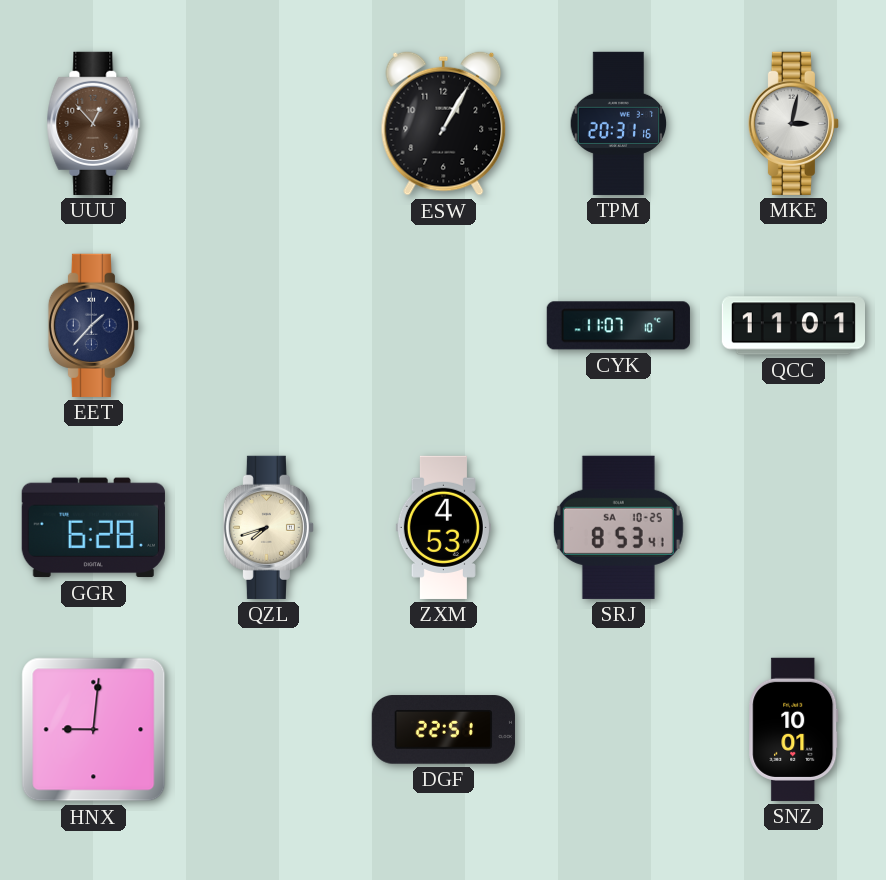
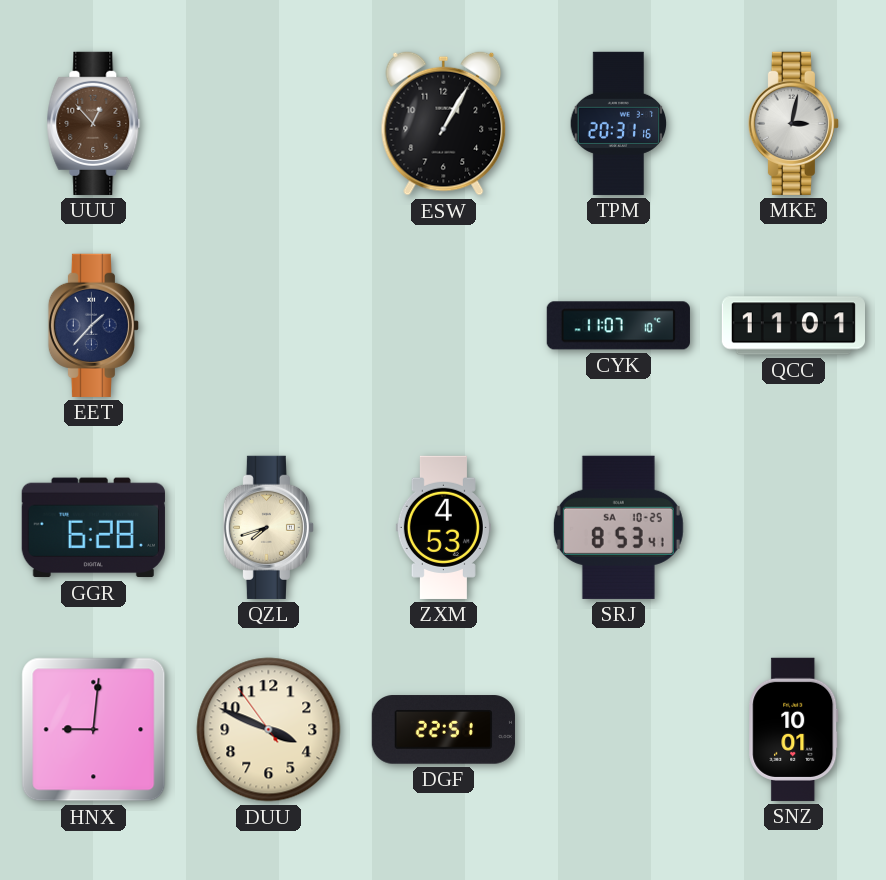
DUU: none -> 3:48 (269, 730)
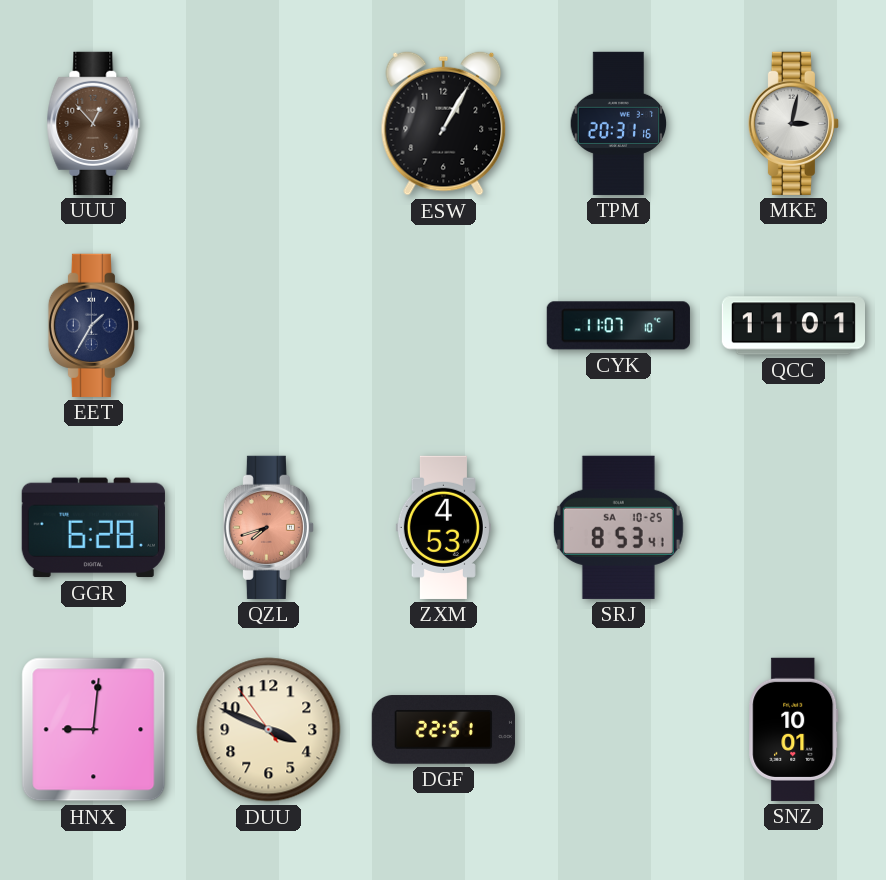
EET: 1:37 -> 1:35 (93, 325)
QZL dial: cream -> salmon (268, 527)
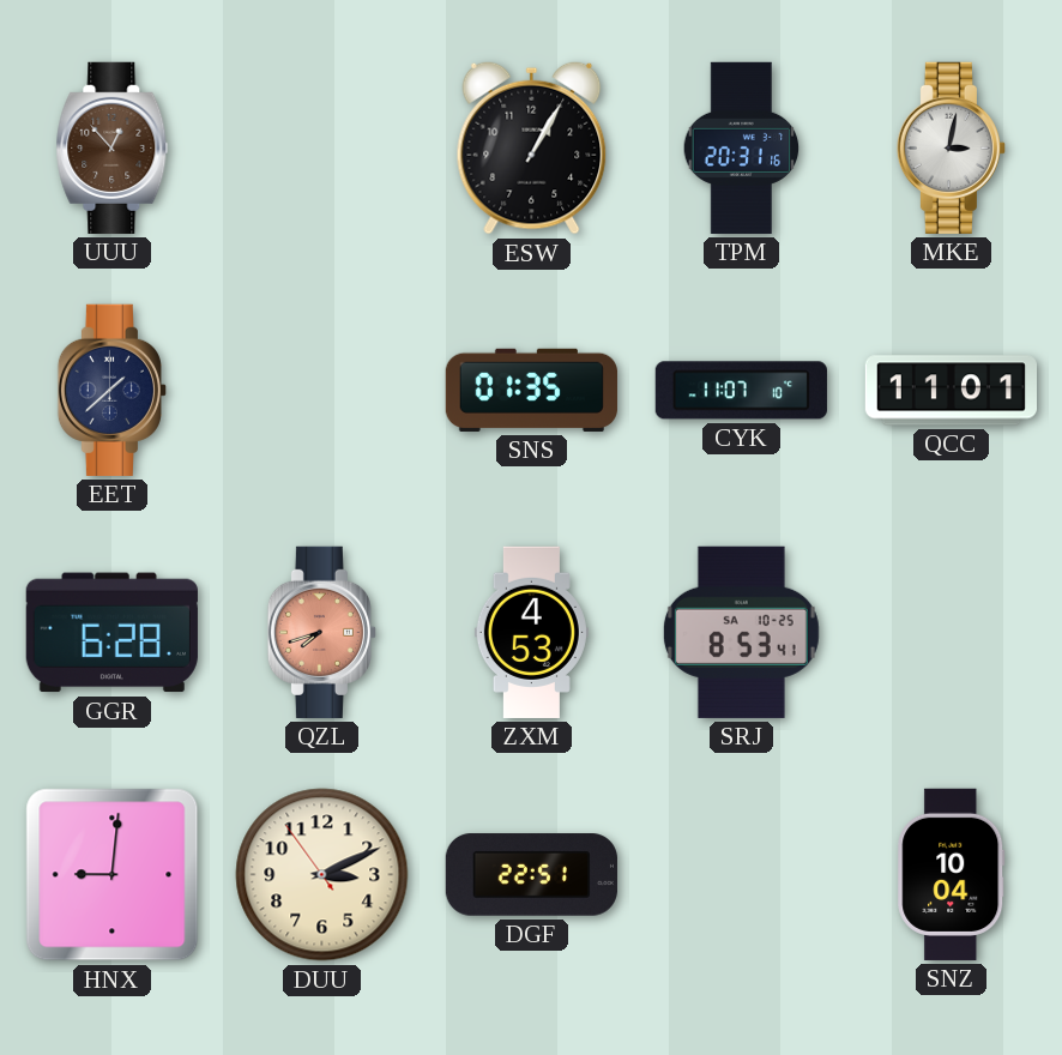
EET: 1:35 -> 1:38 (111, 390)
SNS: none -> 01:35 (531, 390)
DUU: 3:48 -> 3:10 (322, 875)
SNZ: 10:01 -> 10:04 (952, 874)
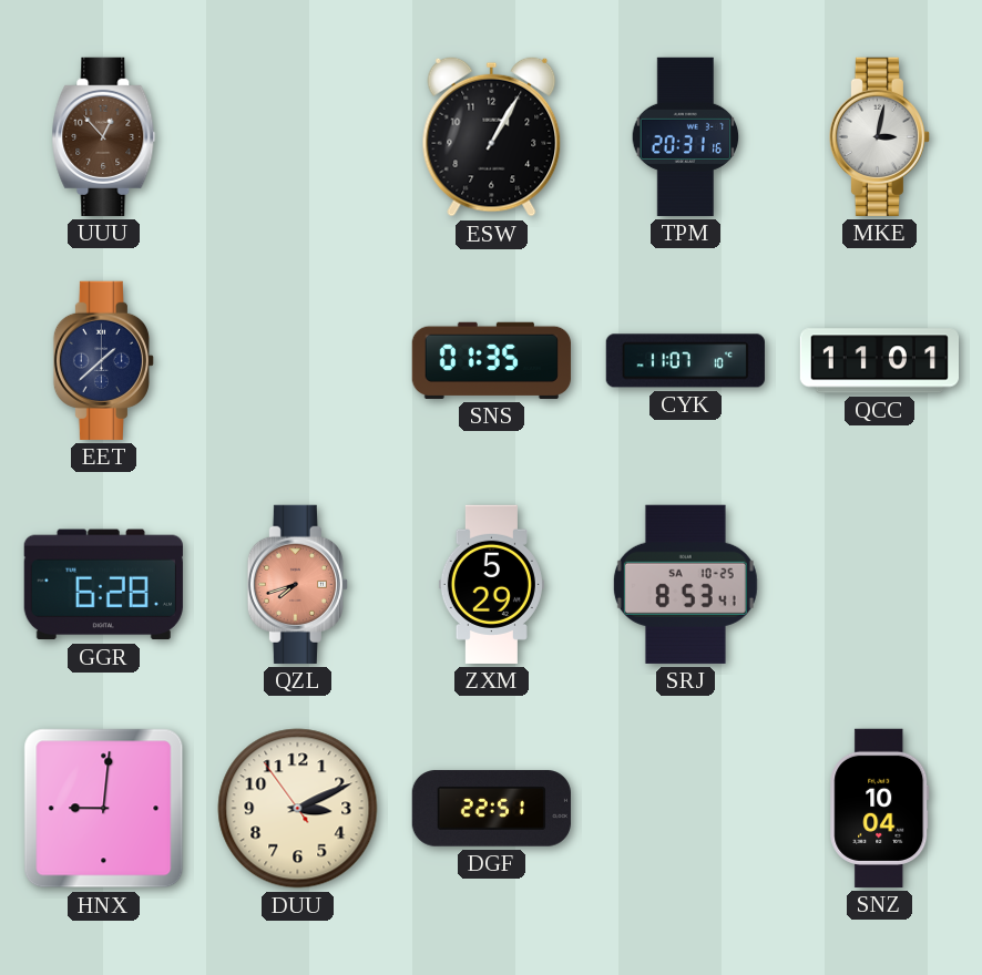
ZXM: 4:53 -> 5:29 (491, 584)
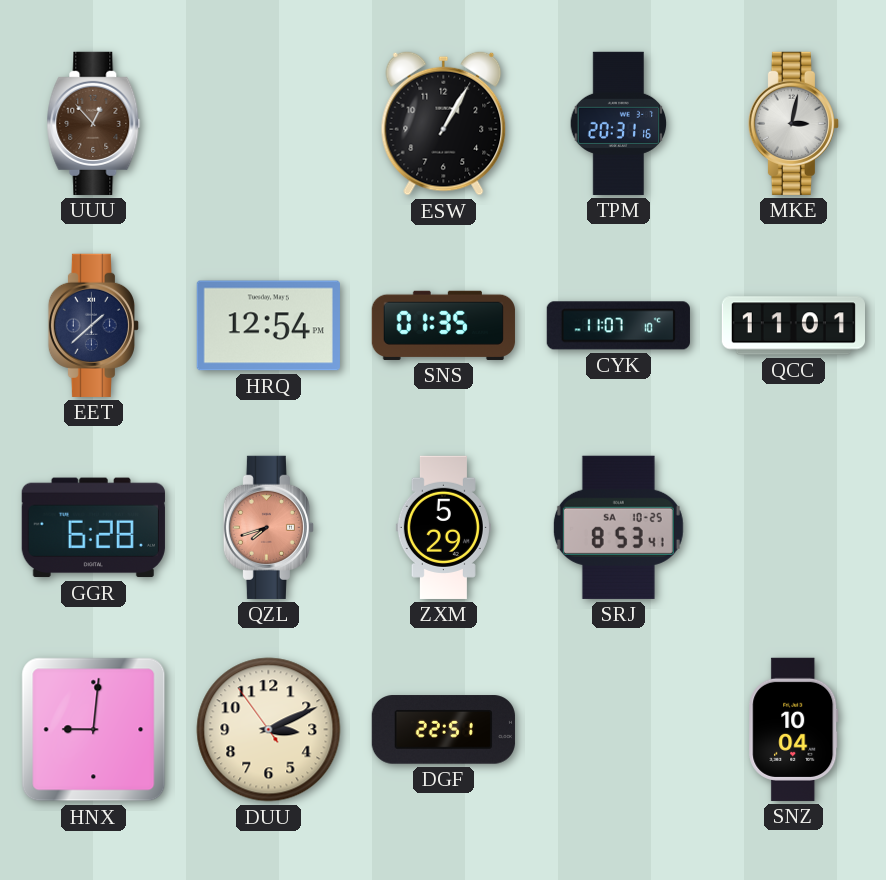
HRQ: none -> 12:54 (268, 326)
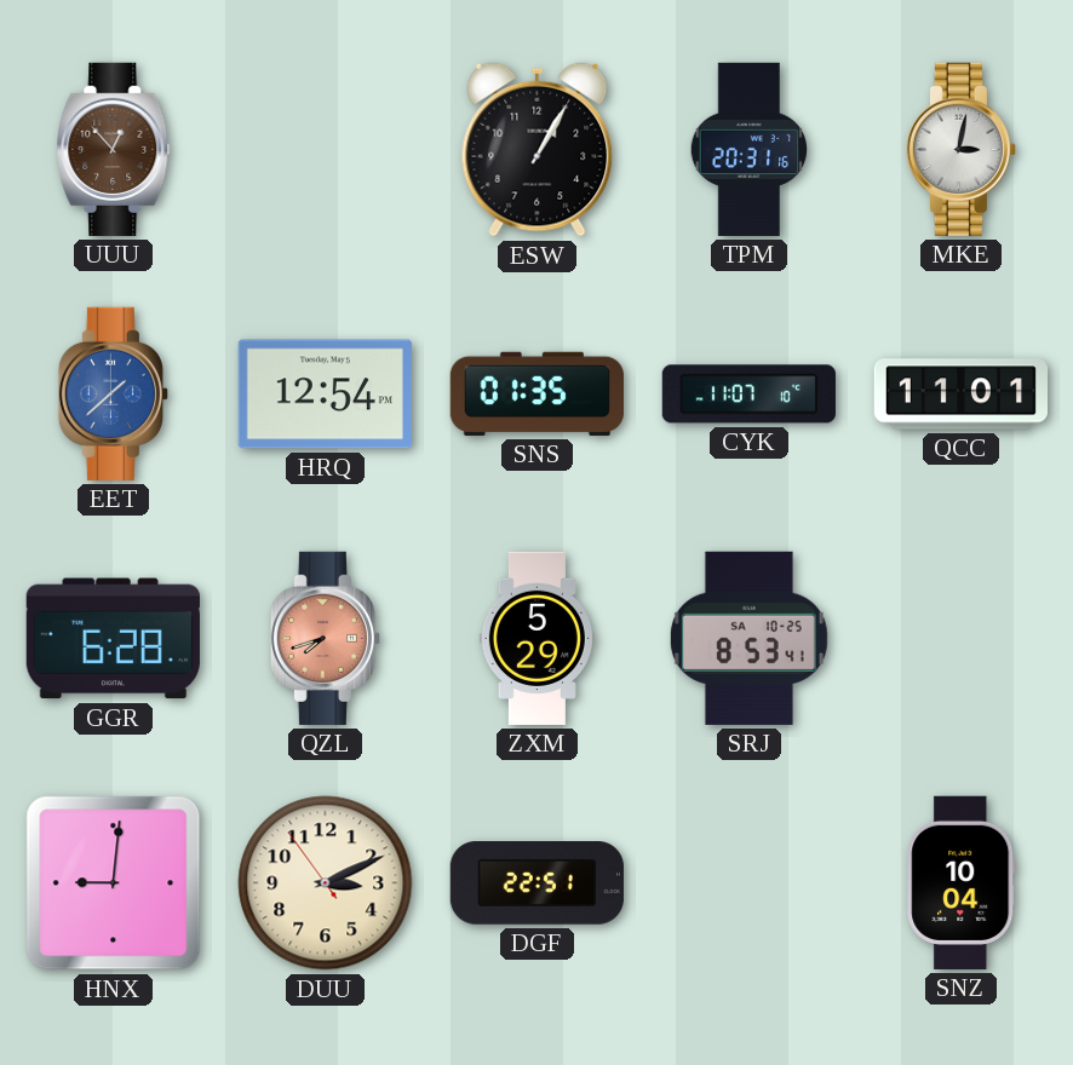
EET dial: navy -> blue (113, 393)
